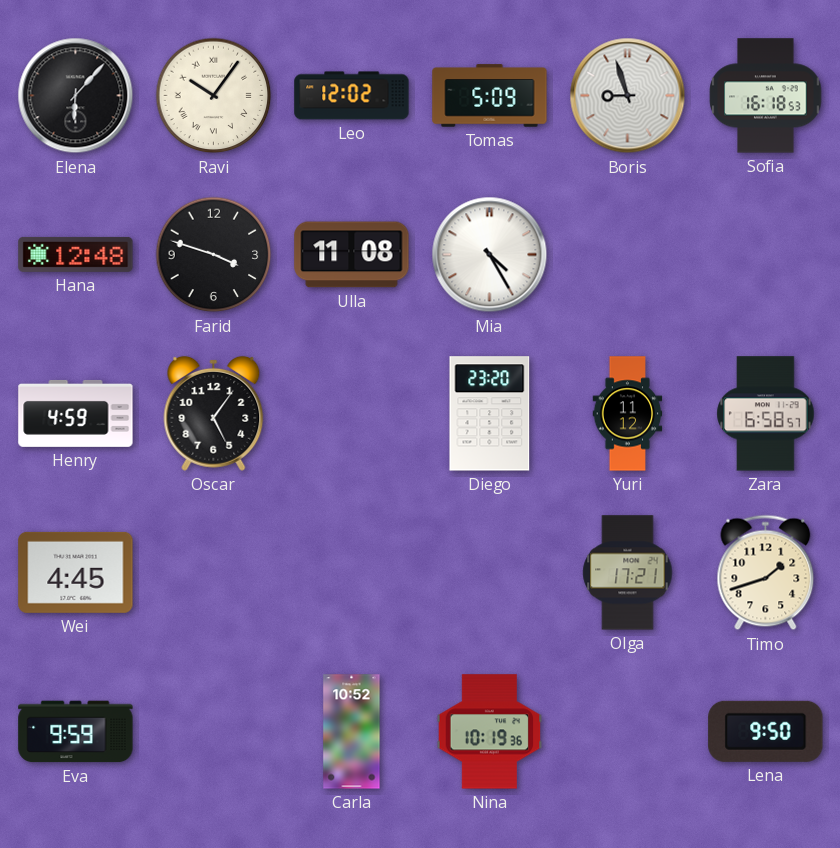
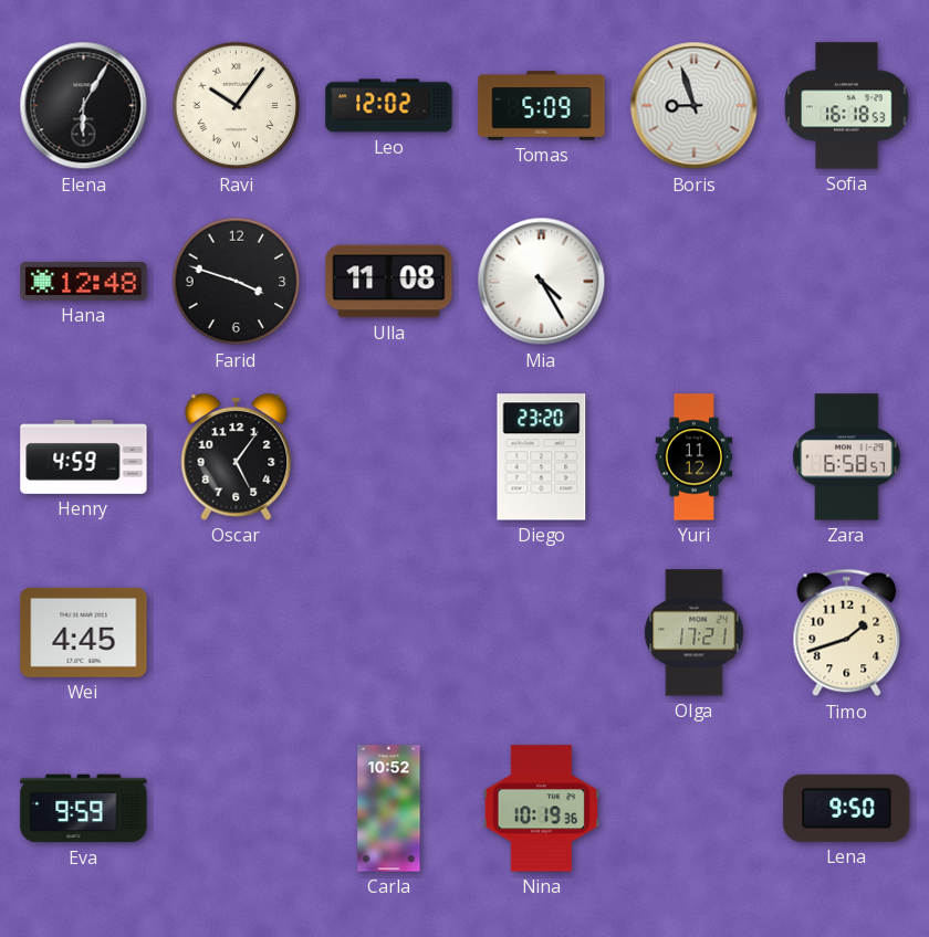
Elena: 6:07 -> 6:05 (84, 106)
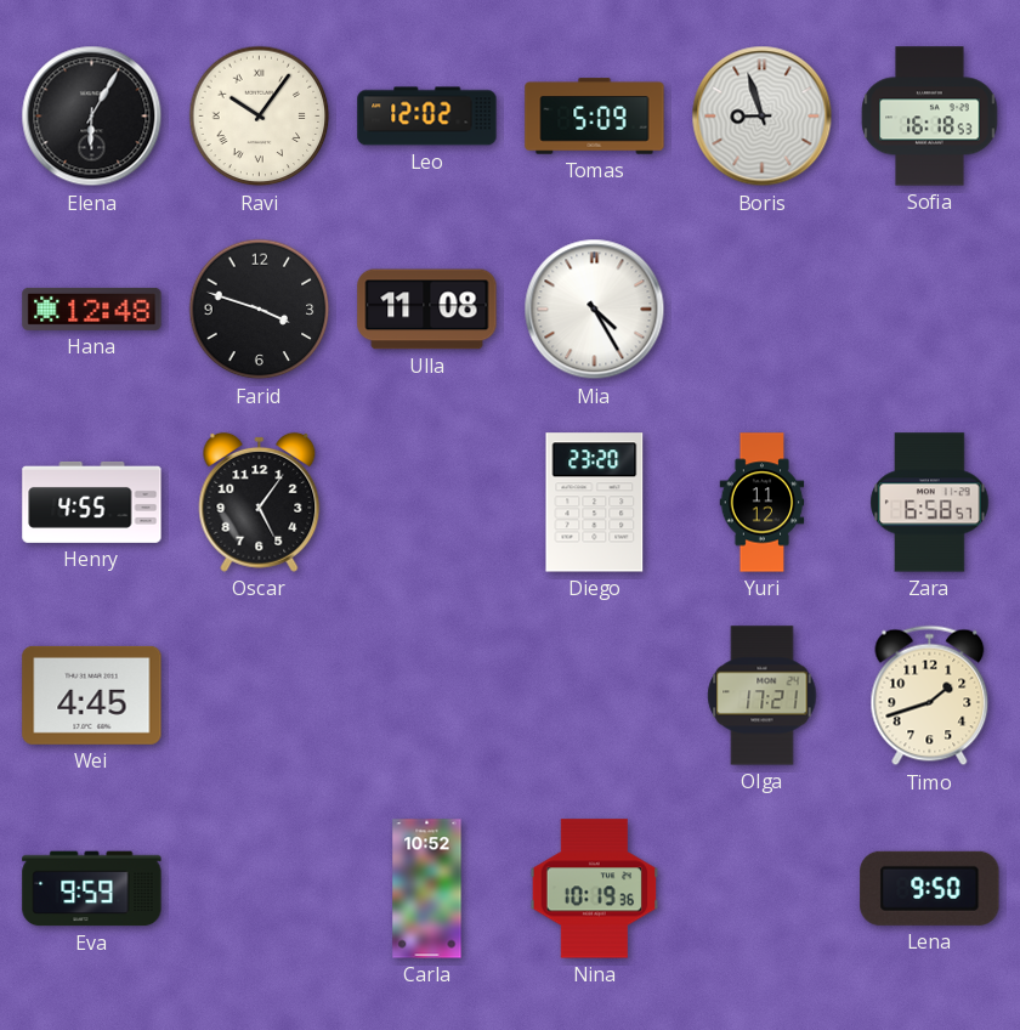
Henry: 4:59 -> 4:55 (92, 503)
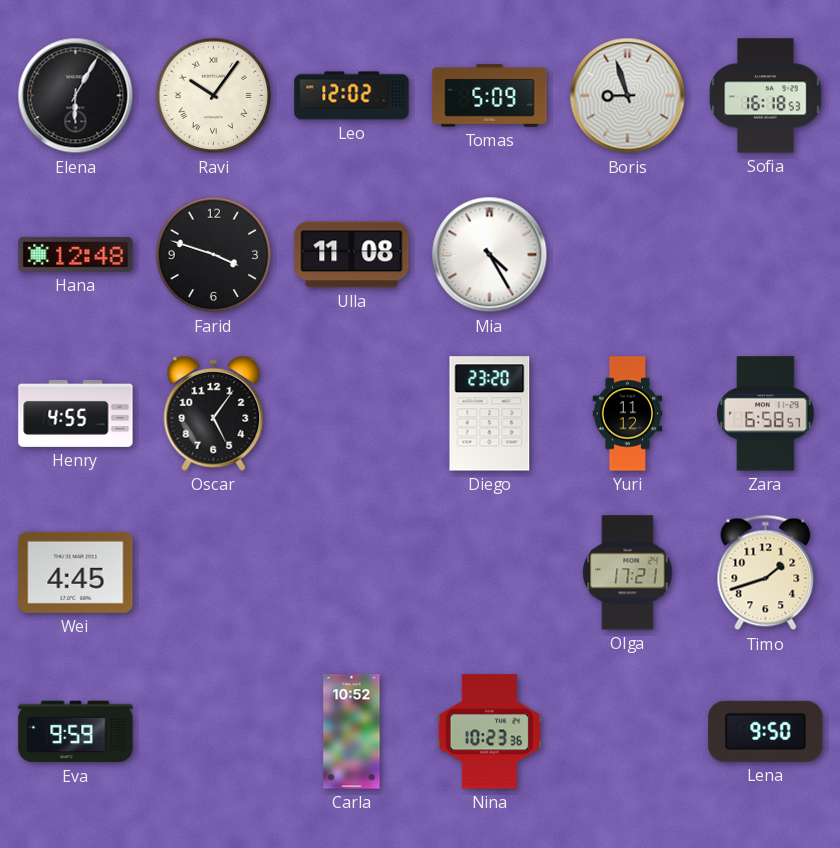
Nina: 10:19 -> 10:23 (490, 732)
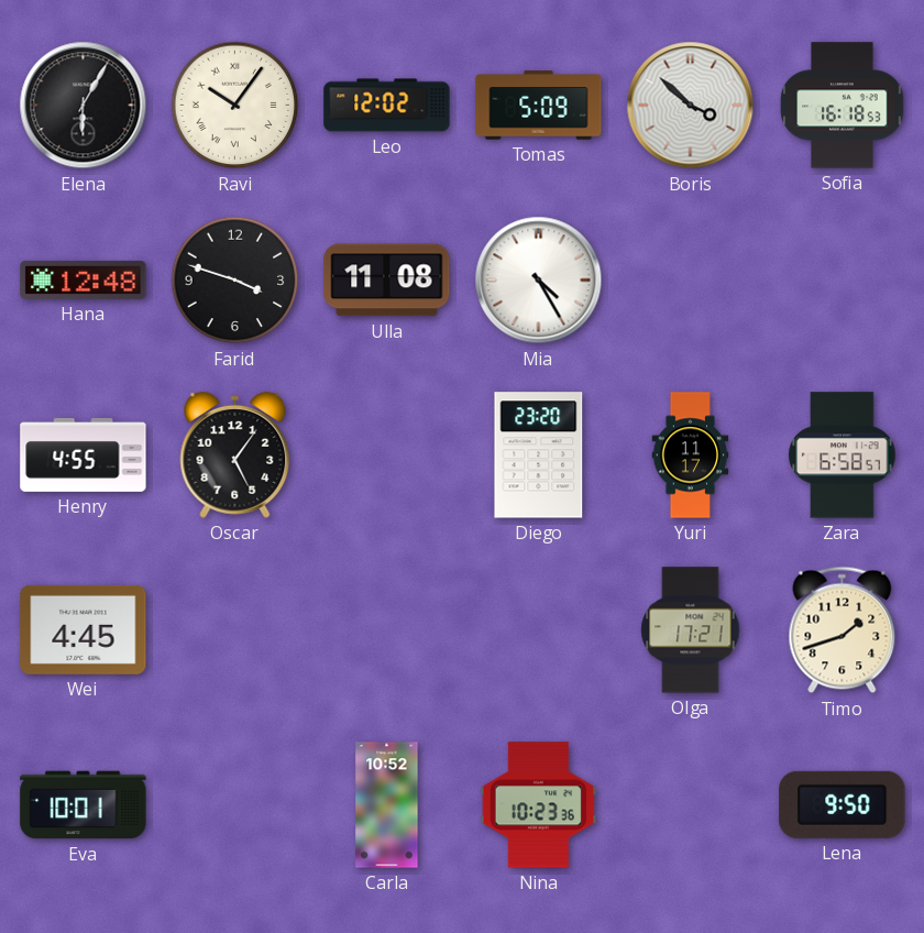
Boris: 8:57 -> 3:52 (691, 106)
Yuri: 11:12 -> 11:17 (691, 455)
Eva: 9:59 -> 10:01 (84, 805)
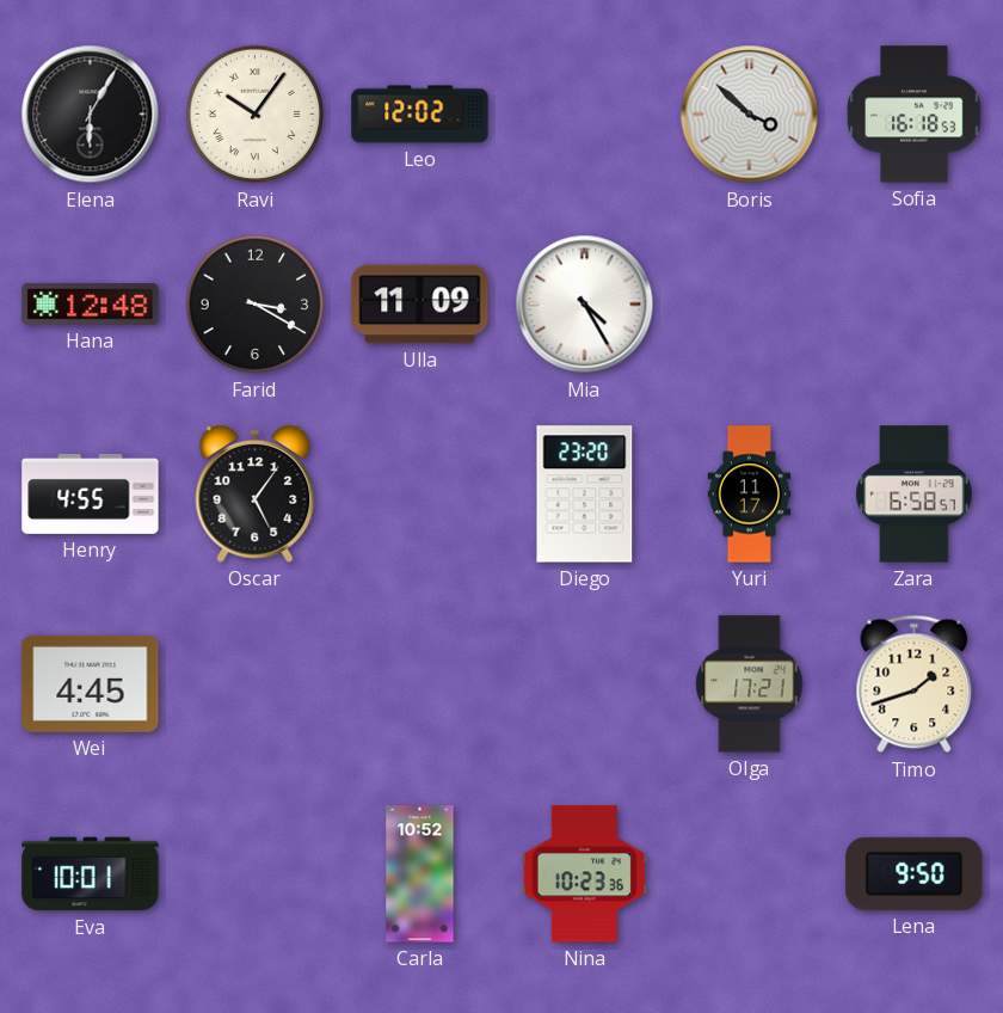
Tomas: 5:09 -> none (539, 106)
Farid: 3:48 -> 3:20 (256, 305)
Ulla: 11:08 -> 11:09 (420, 305)
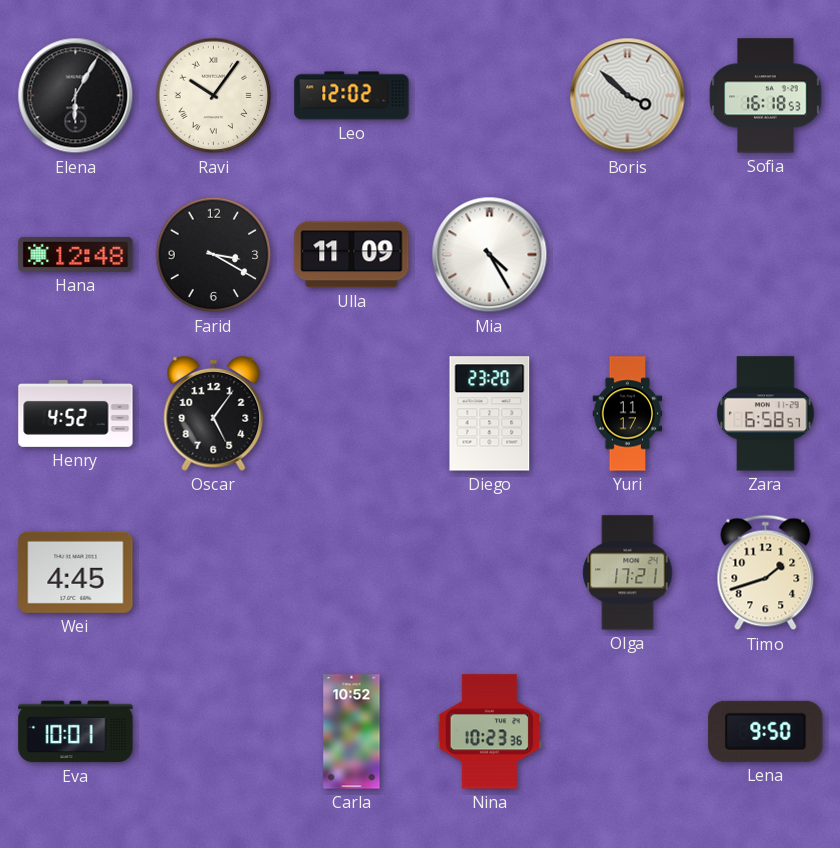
Henry: 4:55 -> 4:52 (76, 414)
